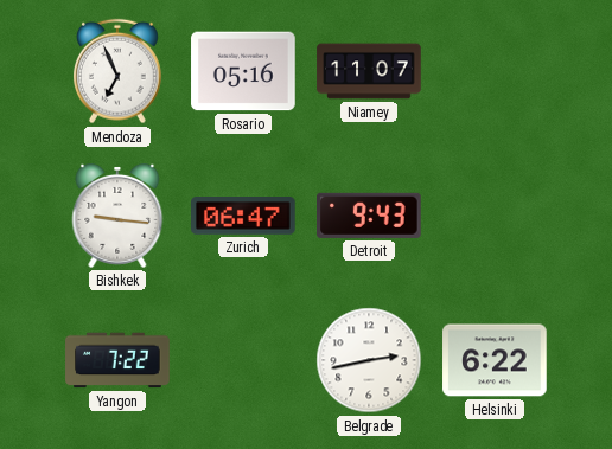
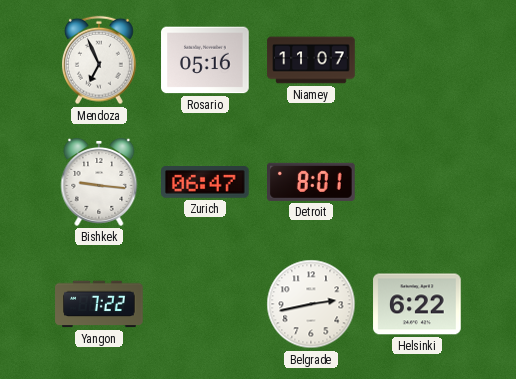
Detroit: 9:43 -> 8:01 (312, 182)
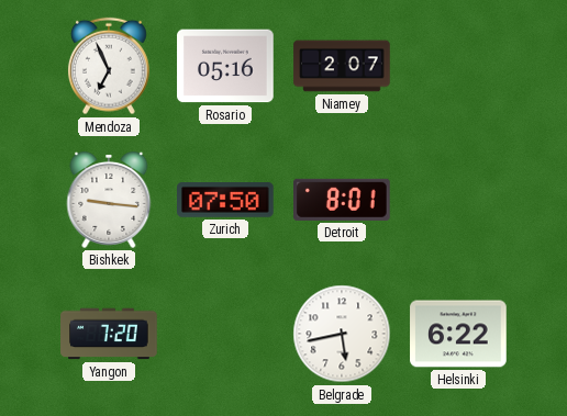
Niamey: 11:07 -> 2:07 (342, 66)
Zurich: 06:47 -> 07:50 (225, 201)
Yangon: 7:22 -> 7:20 (109, 334)
Belgrade: 2:43 -> 5:43 (342, 334)
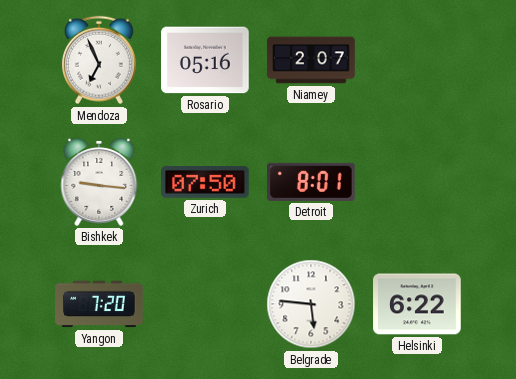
Belgrade: 5:43 -> 5:46 (311, 304)
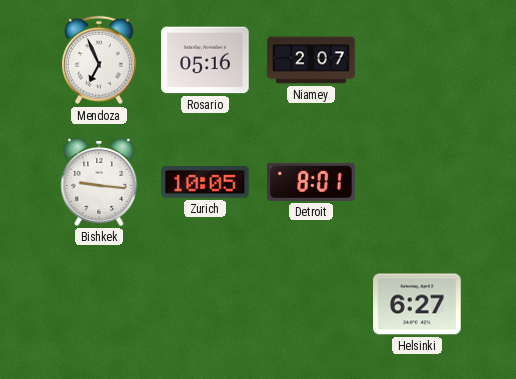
Zurich: 07:50 -> 10:05 (205, 183)
Yangon: 7:20 -> none (99, 304)
Belgrade: 5:46 -> none (311, 304)
Helsinki: 6:22 -> 6:27 (417, 304)
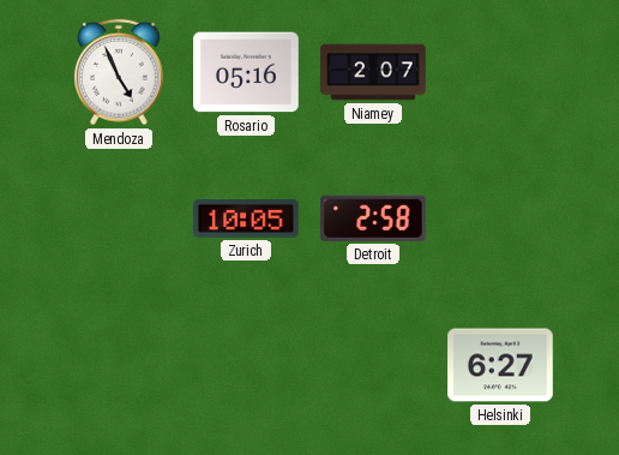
Mendoza: 6:56 -> 4:56 (120, 72)
Bishkek: 9:16 -> none (99, 182)
Detroit: 8:01 -> 2:58 (374, 218)
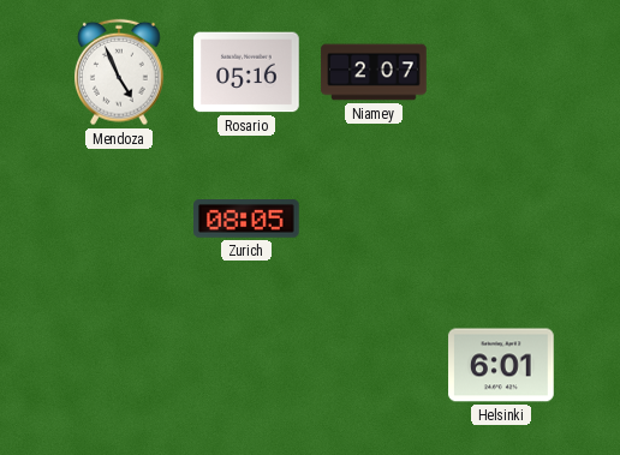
Zurich: 10:05 -> 08:05 (246, 220)
Detroit: 2:58 -> none (374, 218)
Helsinki: 6:27 -> 6:01 (501, 365)
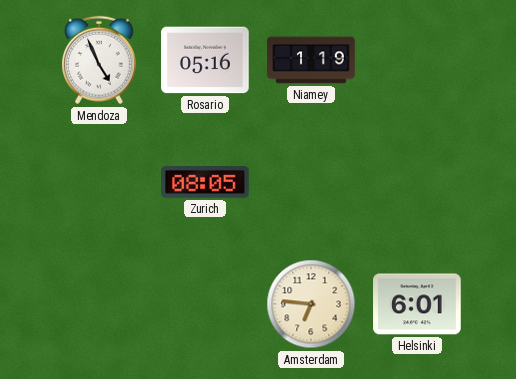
Niamey: 2:07 -> 1:19 (311, 60)
Amsterdam: none -> 6:46 (311, 304)
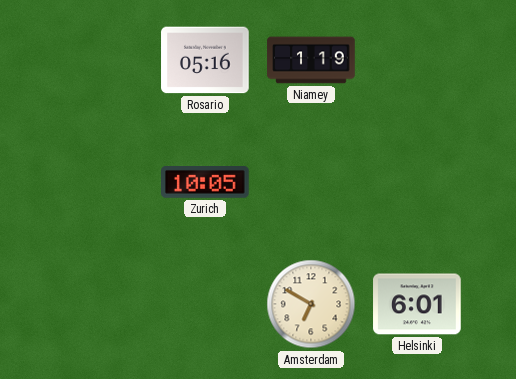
Mendoza: 4:56 -> none (100, 60)
Zurich: 08:05 -> 10:05 (205, 183)
Amsterdam: 6:46 -> 6:50 (311, 304)
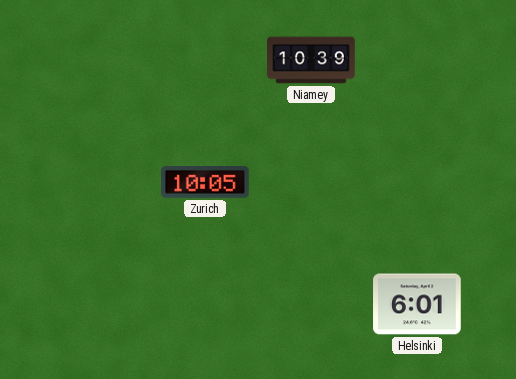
Rosario: 05:16 -> none (205, 60)
Niamey: 1:19 -> 10:39 (311, 60)
Amsterdam: 6:50 -> none (311, 304)
